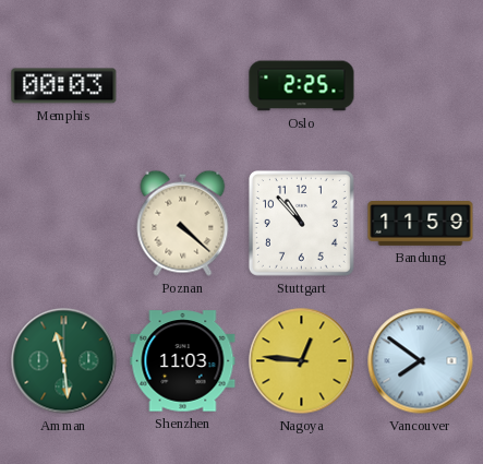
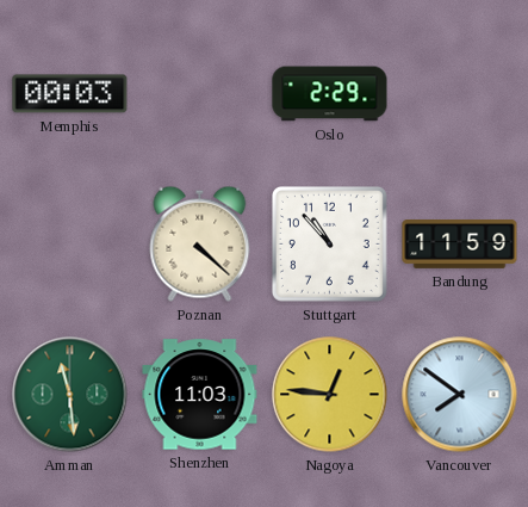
Oslo: 2:25 -> 2:29 (330, 94)
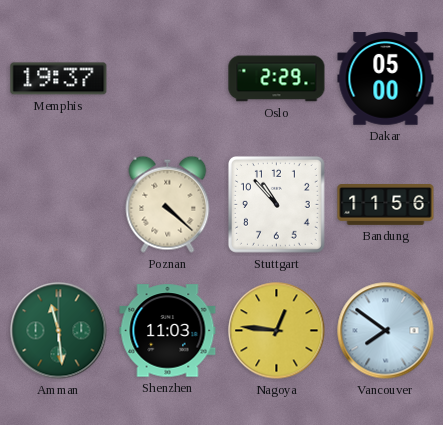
Memphis: 00:03 -> 19:37 (59, 79)
Dakar: none -> 05:00 (386, 79)
Bandung: 11:59 -> 11:56 (386, 205)
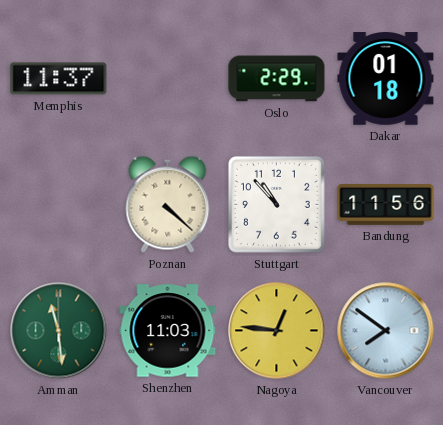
Memphis: 19:37 -> 11:37 (59, 79)
Dakar: 05:00 -> 01:18 (386, 79)
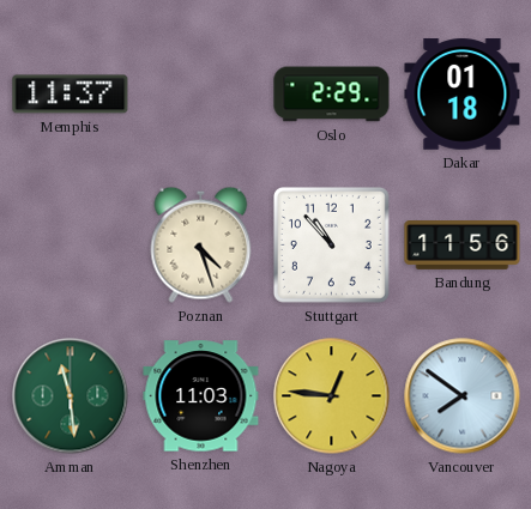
Poznan: 4:22 -> 4:27 (201, 244)
